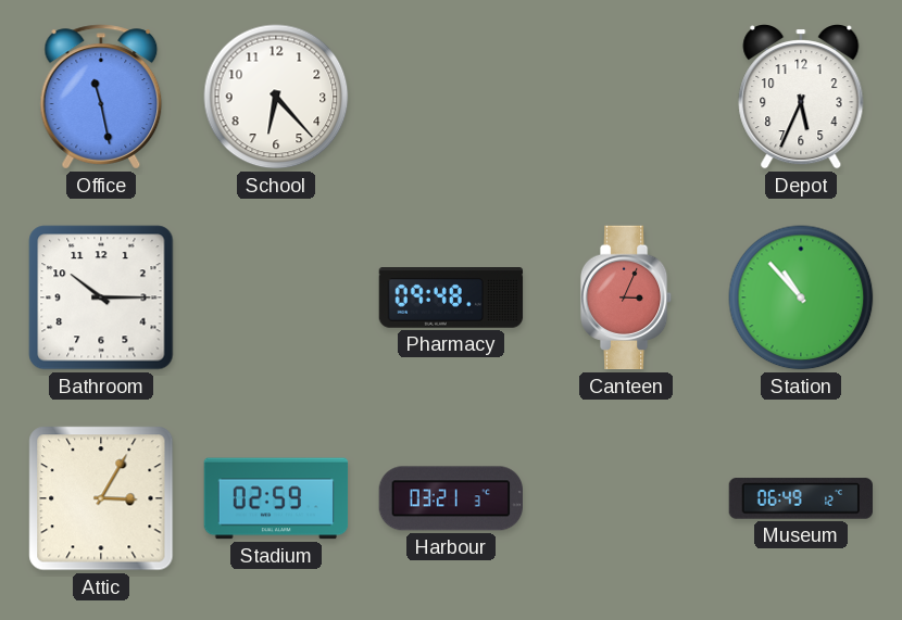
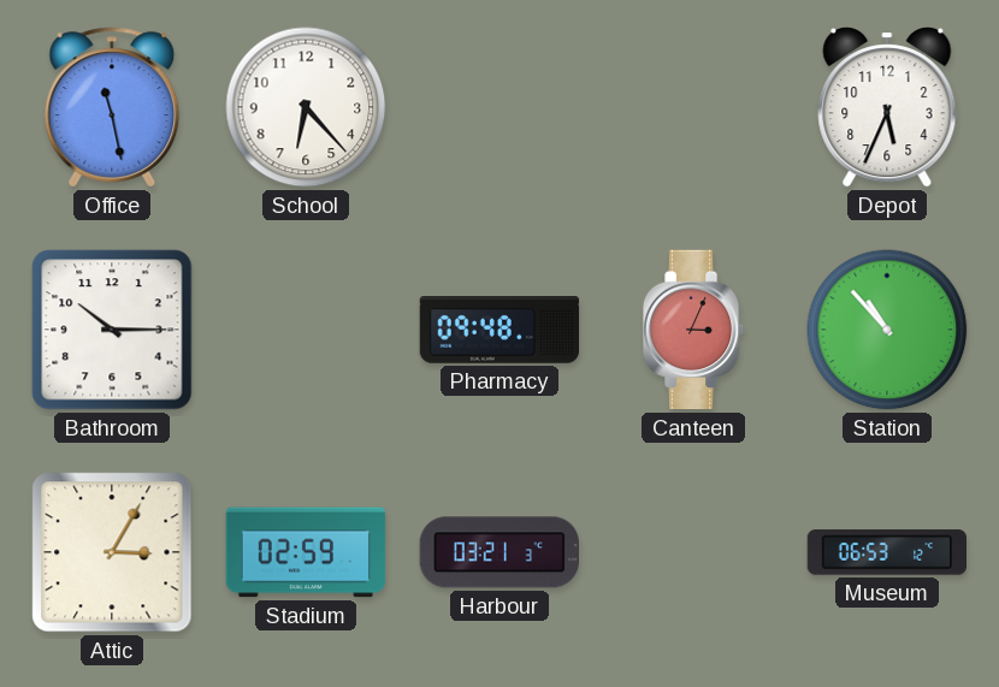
Museum: 06:49 -> 06:53 (886, 552)
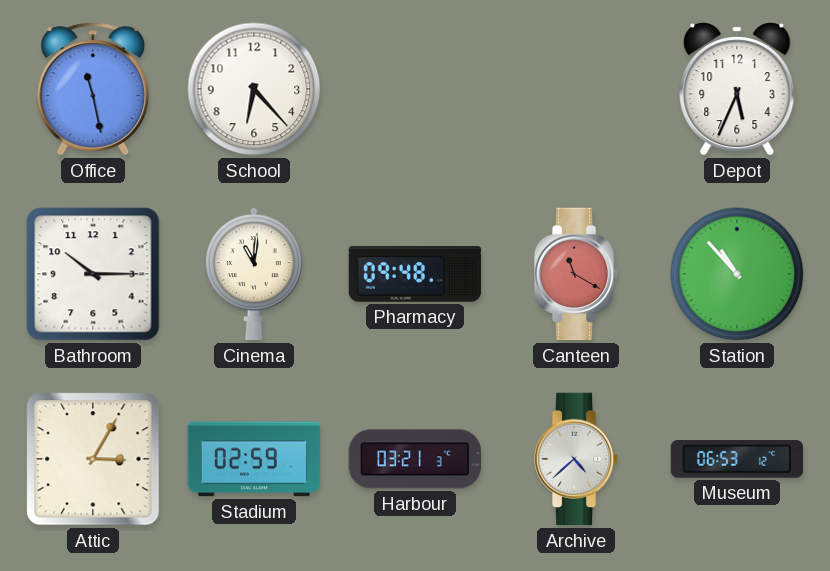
Cinema: none -> 11:01 (254, 274)
Canteen: 3:04 -> 11:20 (576, 274)
Archive: none -> 4:38 (576, 459)
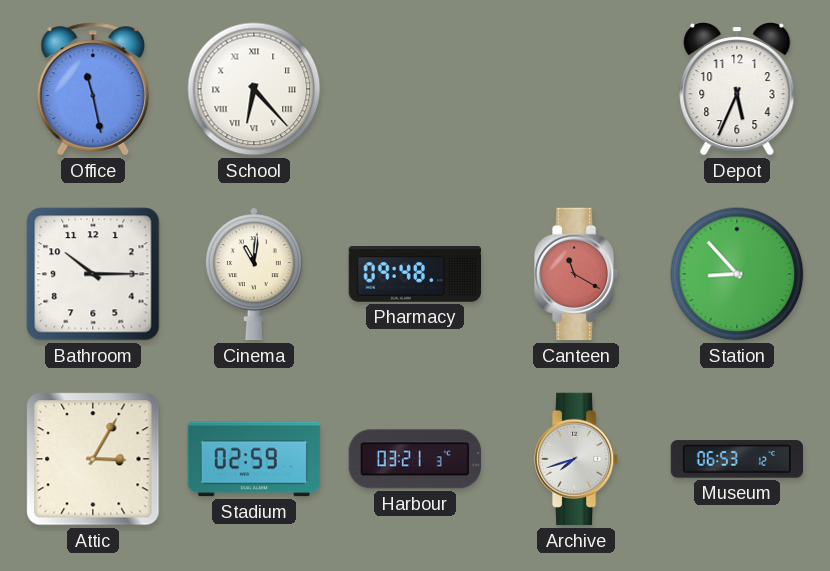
School numerals: Arabic -> Roman (254, 89)
Station: 10:53 -> 8:53 (737, 274)
Archive: 4:38 -> 7:42 (576, 459)
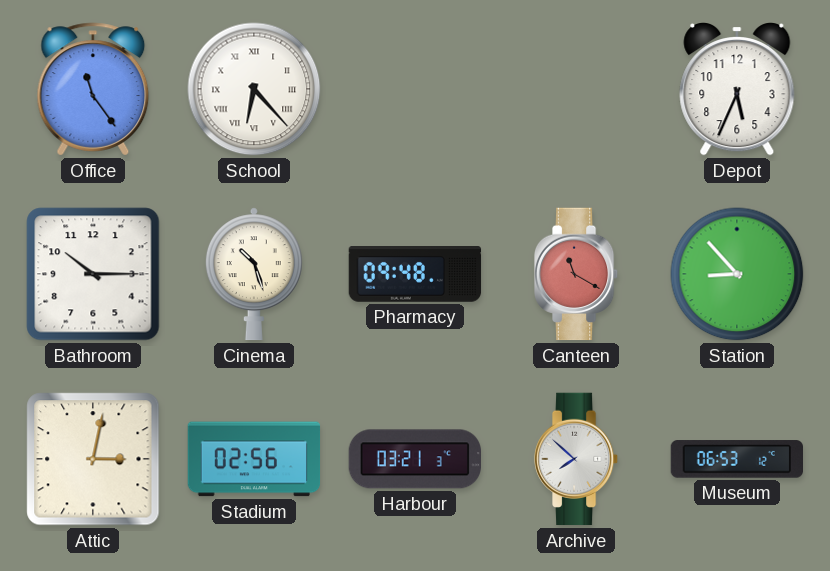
Office: 11:28 -> 11:24 (93, 89)
Cinema: 11:01 -> 10:27 (254, 274)
Attic: 3:05 -> 3:02 (93, 459)
Stadium: 02:59 -> 02:56 (254, 459)
Archive: 7:42 -> 7:52 (576, 459)
